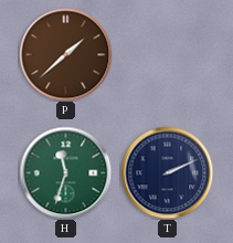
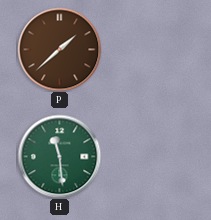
H: 11:33 -> 11:29 (59, 156)
T: 2:11 -> none (167, 172)
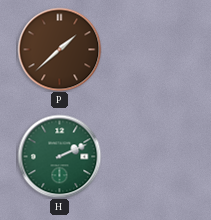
H: 11:29 -> 2:11 (59, 156)
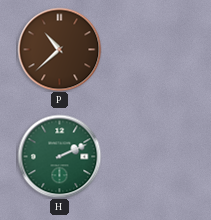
P: 1:38 -> 10:38 (59, 49)
